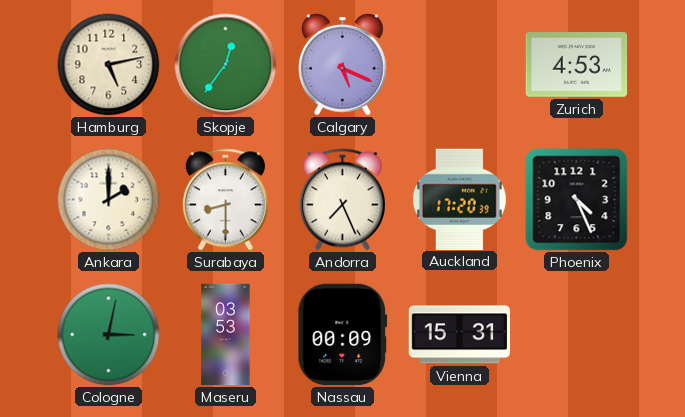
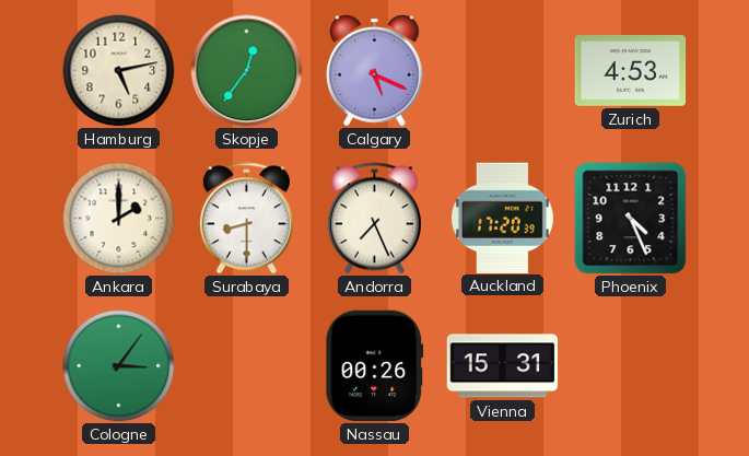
Cologne: 3:02 -> 3:06 (119, 366)
Maseru: 03:53 -> none (226, 335)
Nassau: 00:09 -> 00:26 (375, 366)
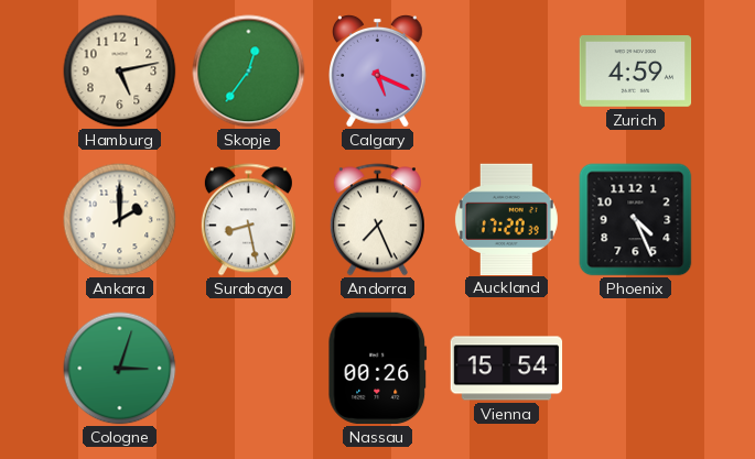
Zurich: 4:53 -> 4:59 (636, 72)
Surabaya: 8:30 -> 8:28 (248, 220)
Cologne: 3:06 -> 3:03 (120, 369)
Vienna: 15:31 -> 15:54 (507, 369)
